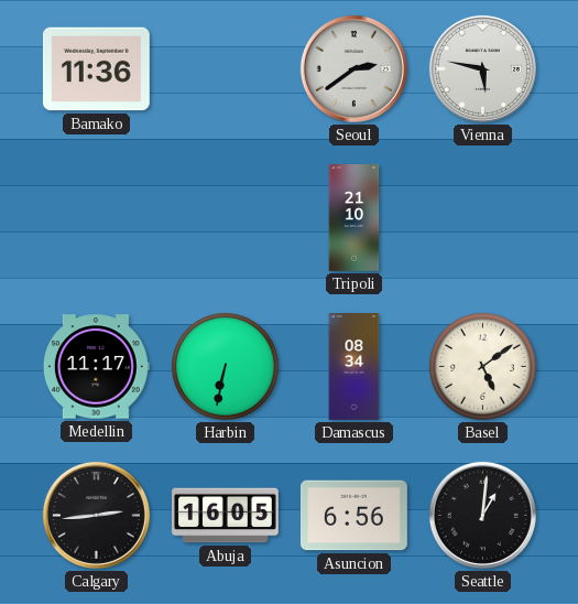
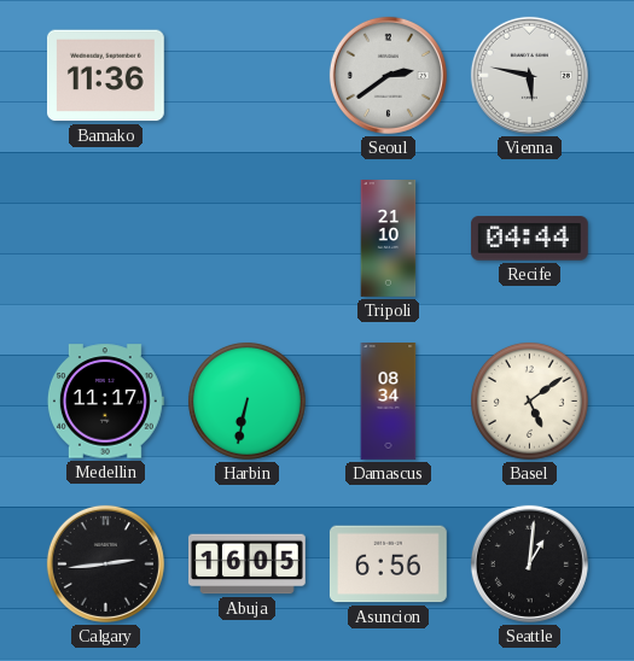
Recife: none -> 04:44 (529, 239)
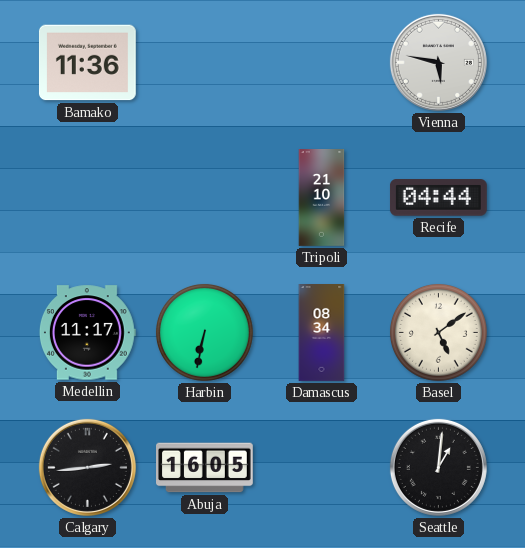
Seoul: 2:39 -> none (388, 75)
Asuncion: 6:56 -> none (388, 565)
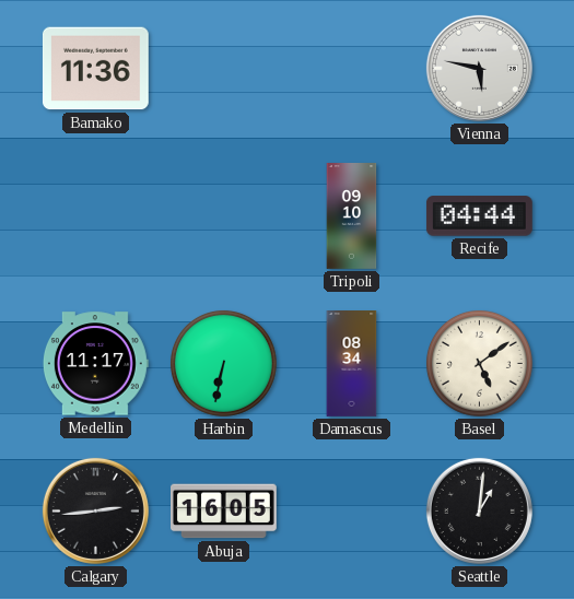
Tripoli: 21:10 -> 09:10 (352, 216)
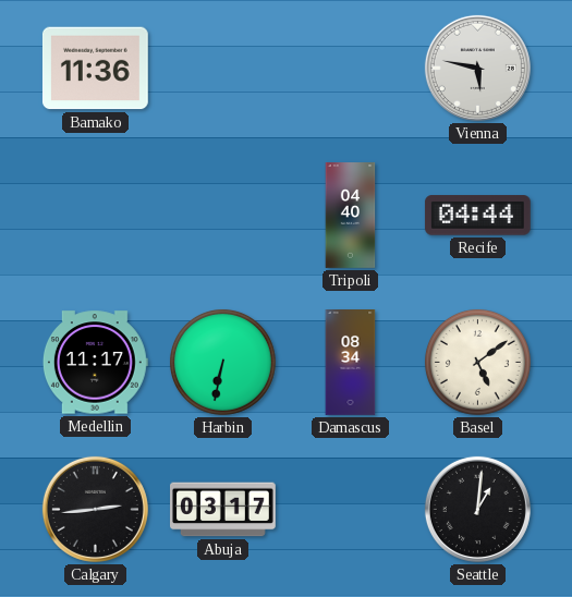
Tripoli: 09:10 -> 04:40 (351, 216)
Abuja: 16:05 -> 03:17 (223, 510)
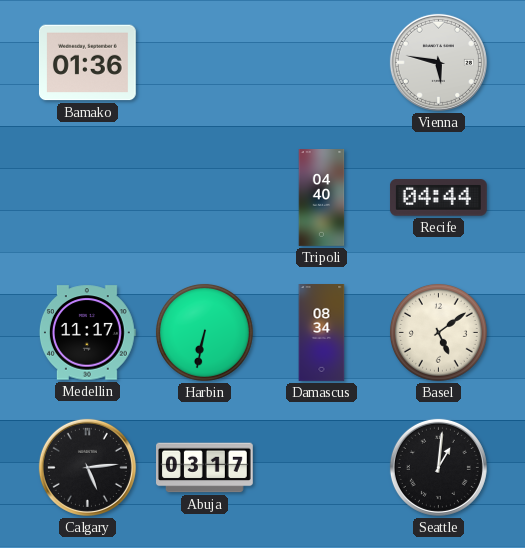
Bamako: 11:36 -> 01:36 (87, 63)
Calgary: 2:44 -> 5:14 (87, 467)
